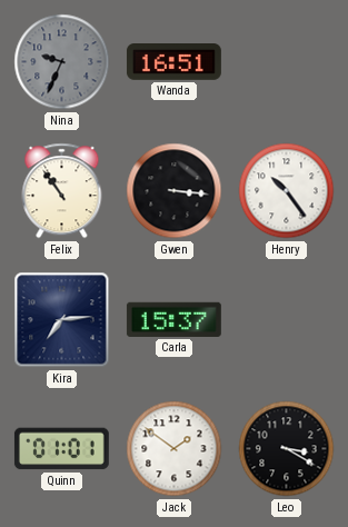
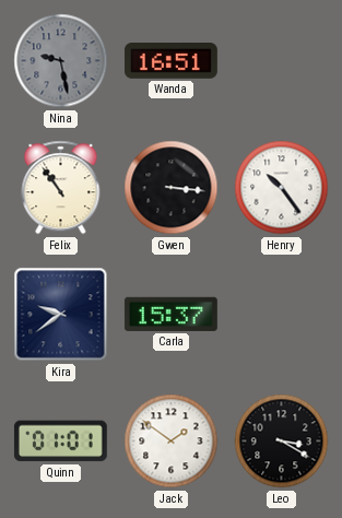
Nina: 9:34 -> 9:28 (61, 61)
Kira: 7:14 -> 9:39 (61, 315)
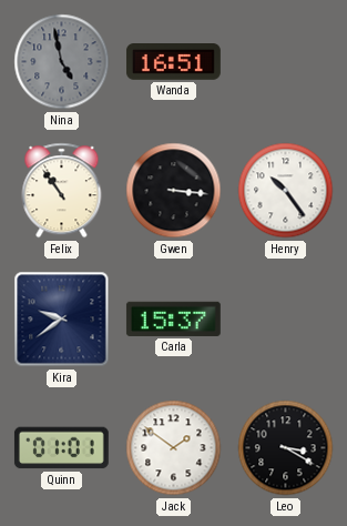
Nina: 9:28 -> 4:58 (62, 62)
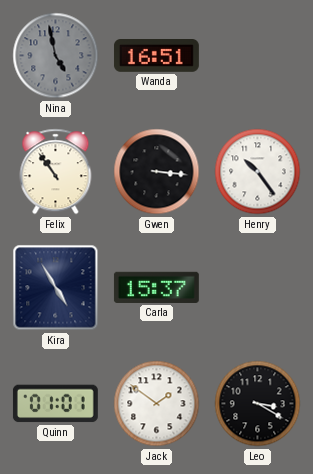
Kira: 9:39 -> 4:55 (56, 288)
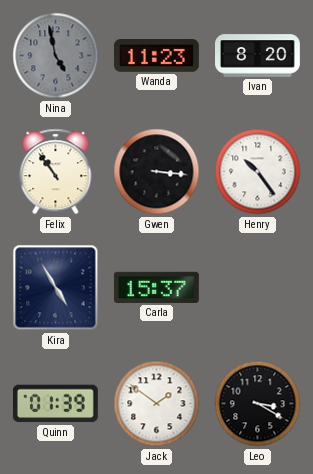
Wanda: 16:51 -> 11:23 (156, 56)
Ivan: none -> 8:20 (258, 56)
Quinn: 01:01 -> 01:39 (55, 404)
